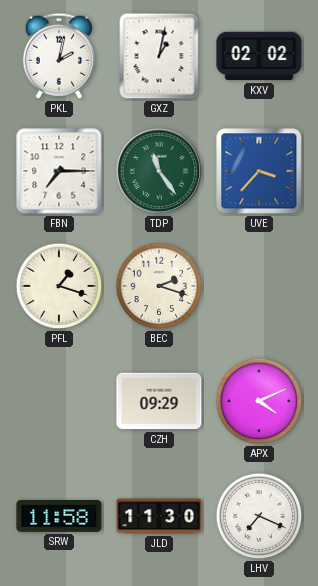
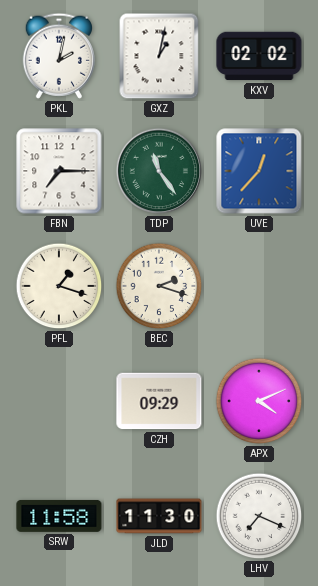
UVE: 3:37 -> 12:37 (259, 171)
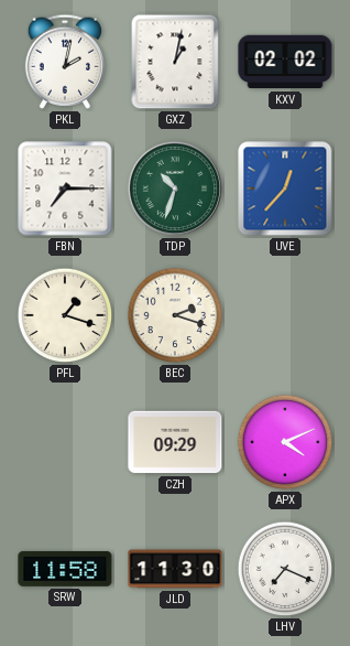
TDP: 11:24 -> 10:33 (175, 189)
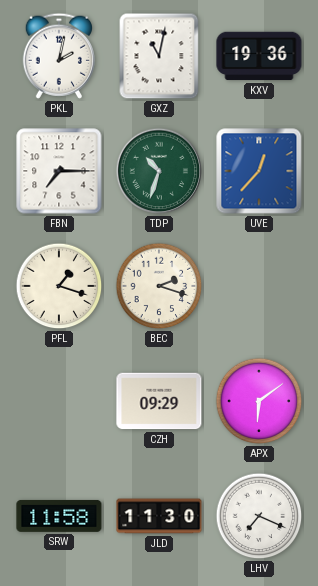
GXZ: 1:02 -> 11:02 (159, 56)
KXV: 02:02 -> 19:36 (259, 56)
APX: 4:11 -> 6:09 (259, 401)
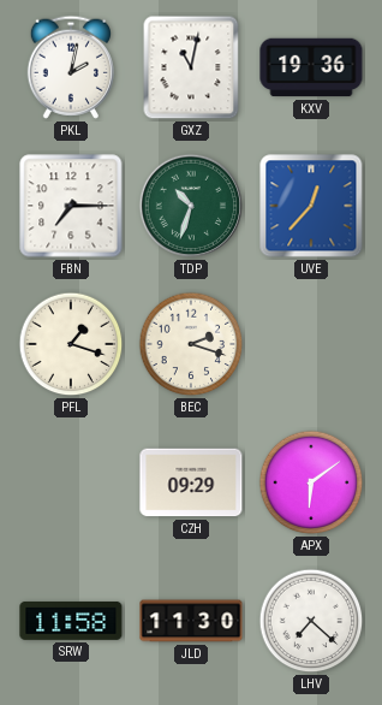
LHV: 7:19 -> 7:22 (311, 621)
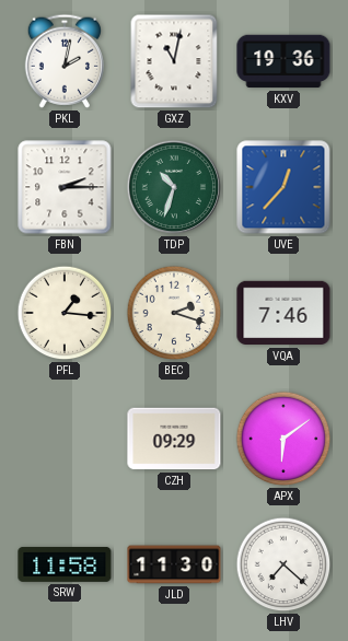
FBN: 7:15 -> 2:15 (65, 187)
PFL: 1:18 -> 1:16 (65, 313)
VQA: none -> 7:46 (283, 313)
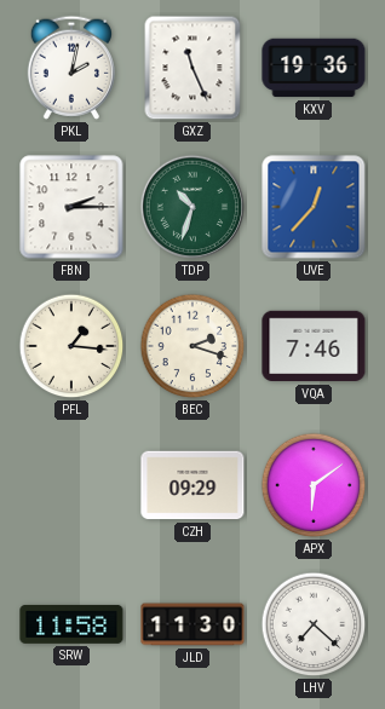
GXZ: 11:02 -> 11:26 (192, 68)
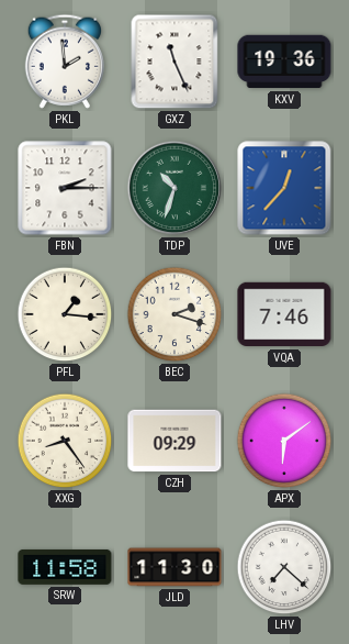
PKL: 2:02 -> 1:59 (64, 62)
XXG: none -> 8:24 (65, 441)
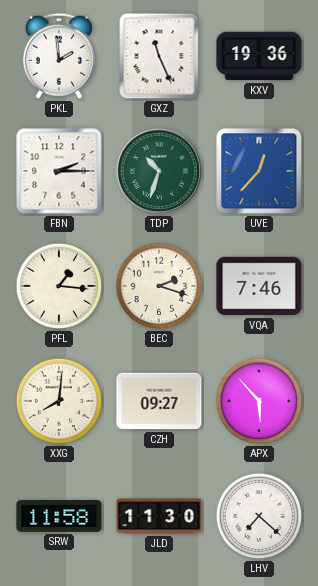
XXG: 8:24 -> 8:01 (59, 401)
CZH: 09:29 -> 09:27 (159, 401)
APX: 6:09 -> 5:53 (259, 401)
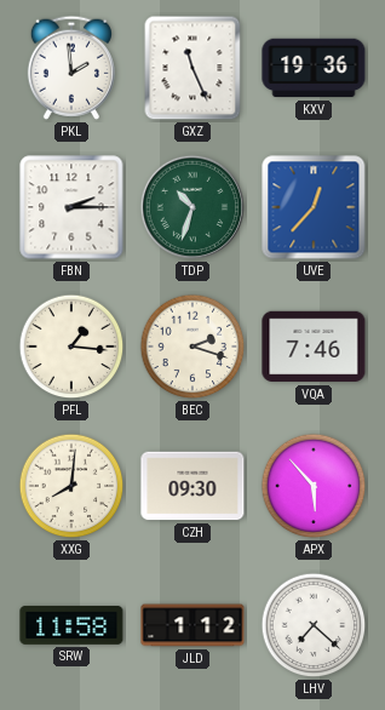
CZH: 09:27 -> 09:30 (192, 486)
JLD: 11:30 -> 1:12 (192, 625)
